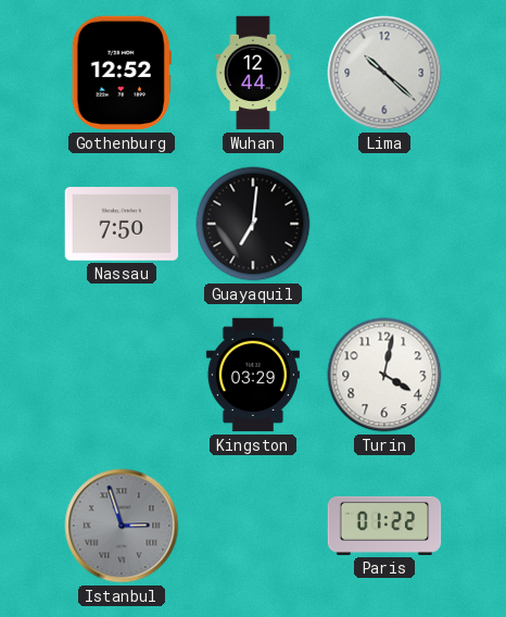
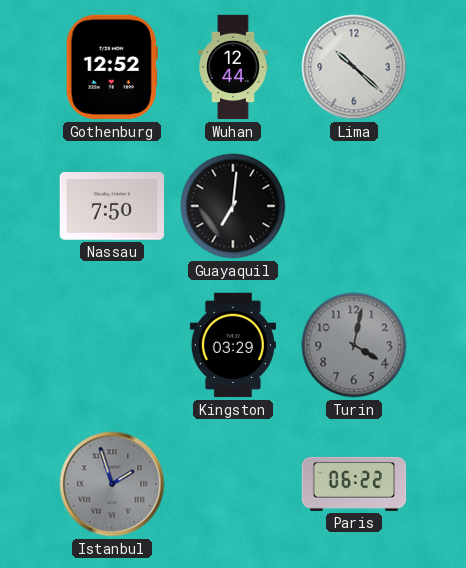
Turin dial: white -> grey (354, 345)
Istanbul: 2:57 -> 1:57 (112, 484)
Paris: 01:22 -> 06:22 (354, 484)
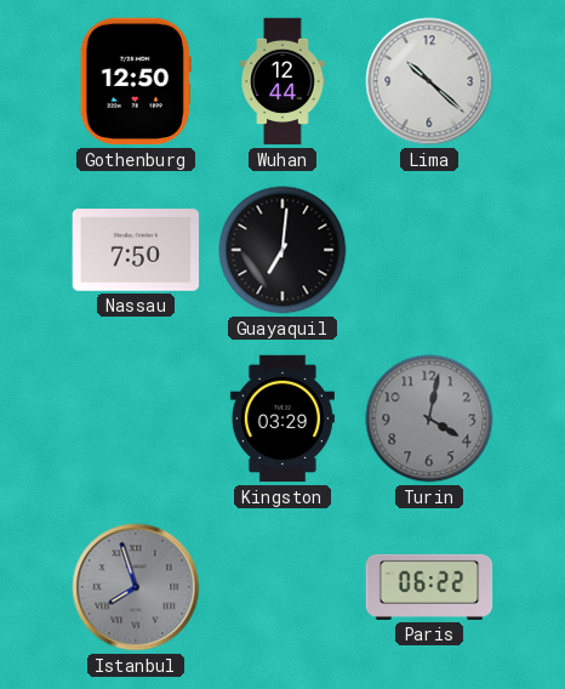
Gothenburg: 12:52 -> 12:50 (136, 81)
Istanbul: 1:57 -> 7:57 (136, 587)
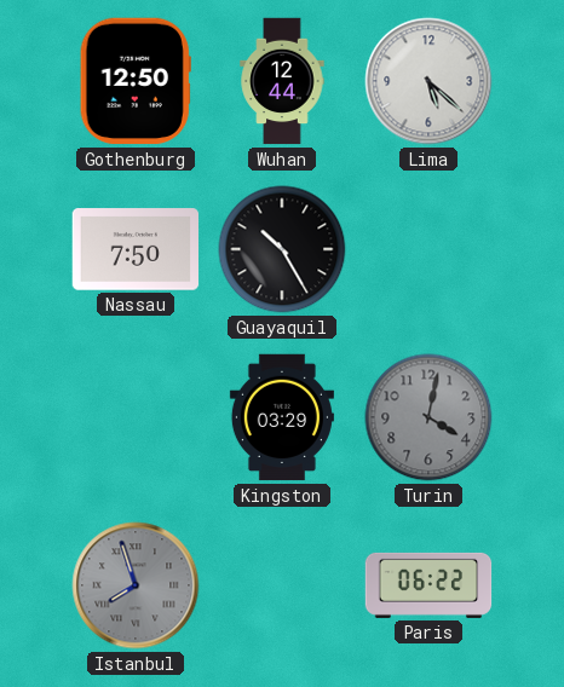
Lima: 10:22 -> 5:22 (428, 81)
Guayaquil: 7:01 -> 10:25 (282, 249)
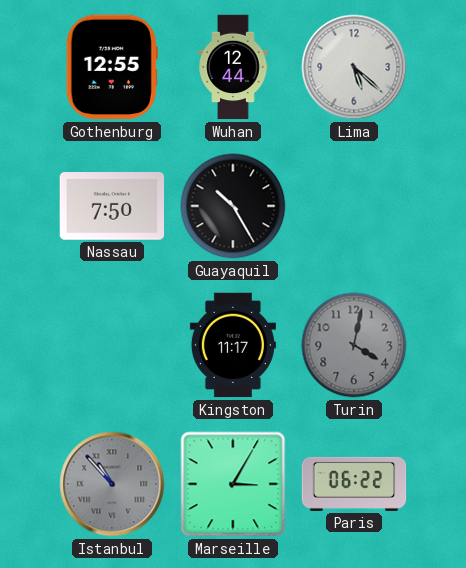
Gothenburg: 12:50 -> 12:55 (112, 67)
Kingston: 03:29 -> 11:17 (233, 345)
Istanbul: 7:57 -> 10:53 (112, 484)
Marseille: none -> 3:05 (233, 484)
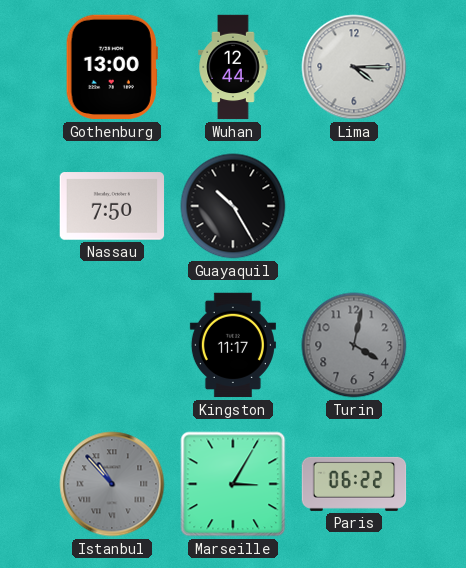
Gothenburg: 12:55 -> 13:00 (112, 67)
Lima: 5:22 -> 4:15 (354, 67)
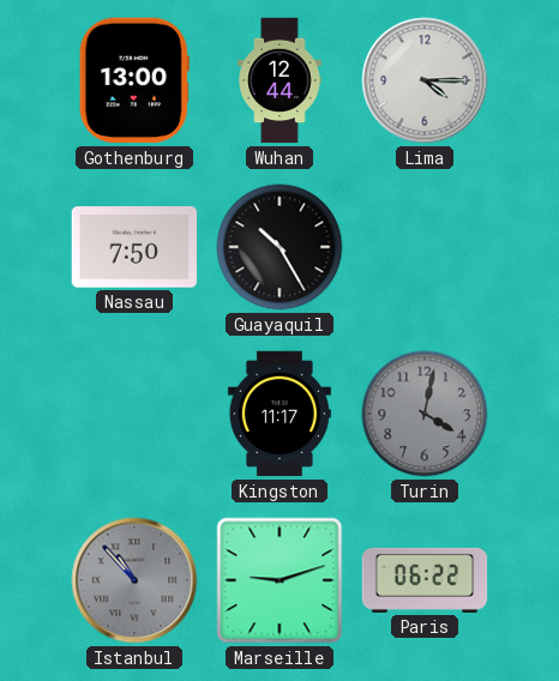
Marseille: 3:05 -> 9:12 (279, 580)
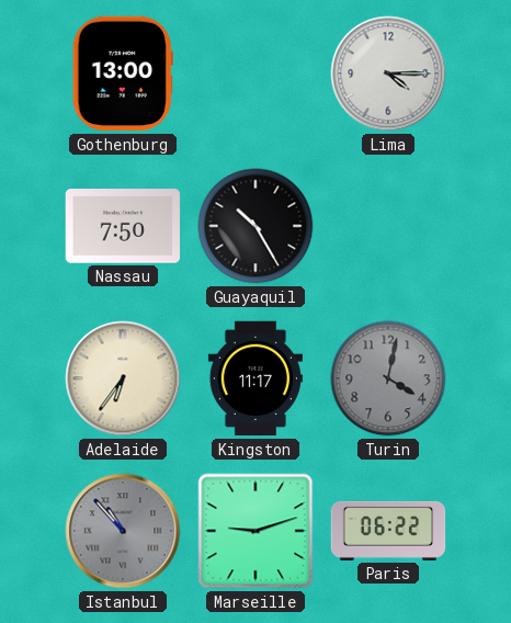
Wuhan: 12:44 -> none (279, 80)
Adelaide: none -> 6:36 (123, 378)
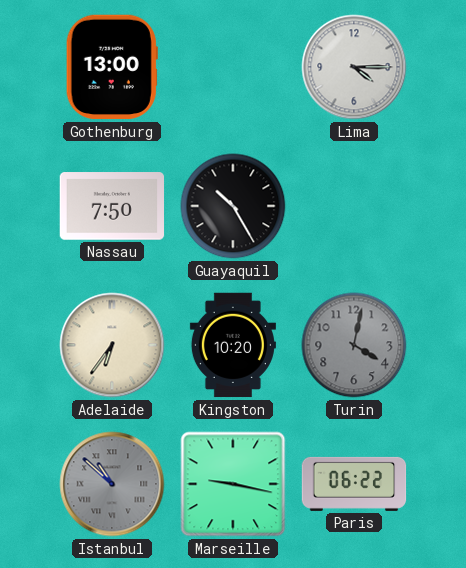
Kingston: 11:17 -> 10:20 (233, 345)
Istanbul: 10:53 -> 10:52 (112, 484)
Marseille: 9:12 -> 9:17 (233, 484)
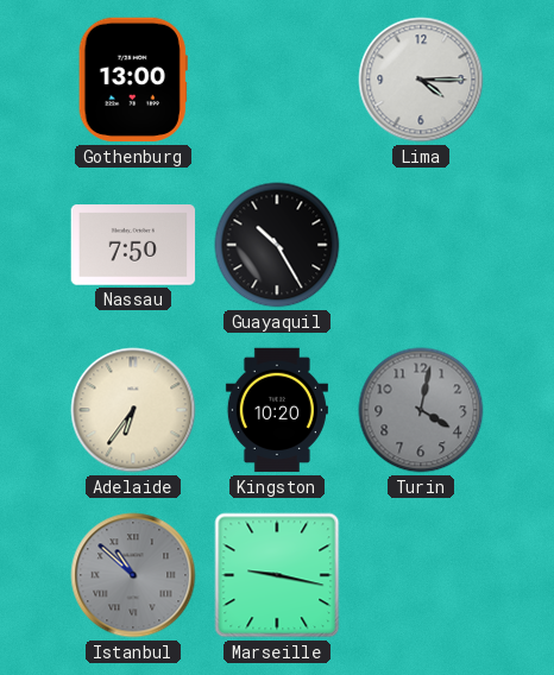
Paris: 06:22 -> none (354, 484)
